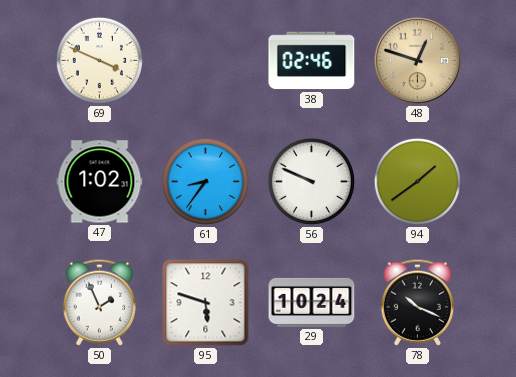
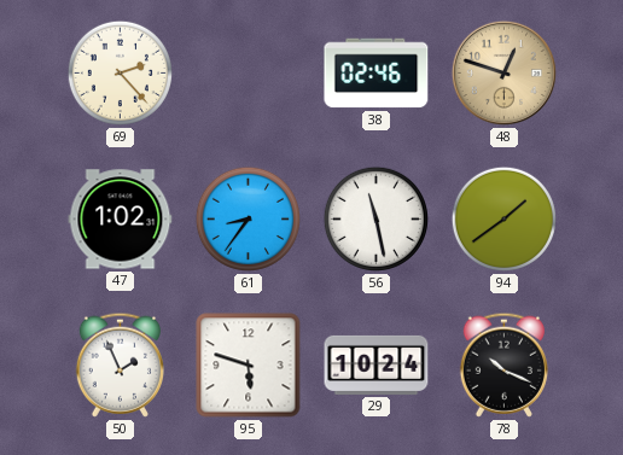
69: 3:49 -> 2:23 (120, 72)
56: 9:49 -> 11:28 (375, 218)
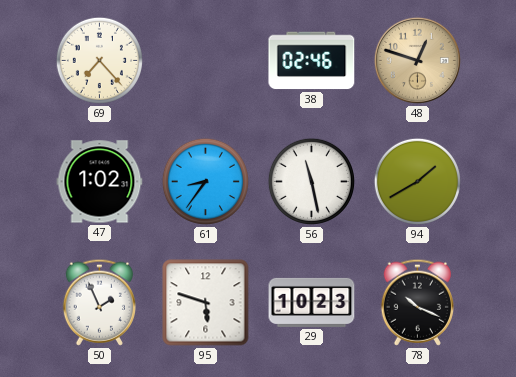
69: 2:23 -> 7:23 (99, 60)
94: 1:39 -> 1:40 (417, 181)
29: 10:24 -> 10:23 (312, 302)
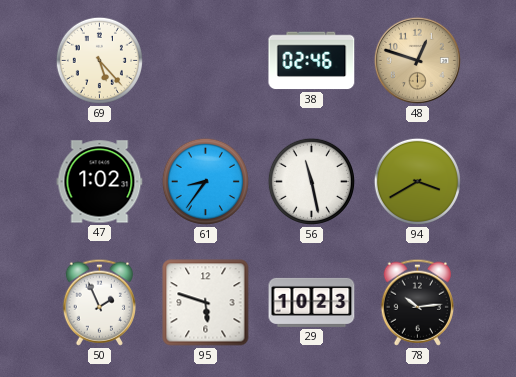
69: 7:23 -> 5:23 (99, 60)
94: 1:40 -> 3:40 (417, 181)
78: 10:19 -> 10:14 (417, 302)
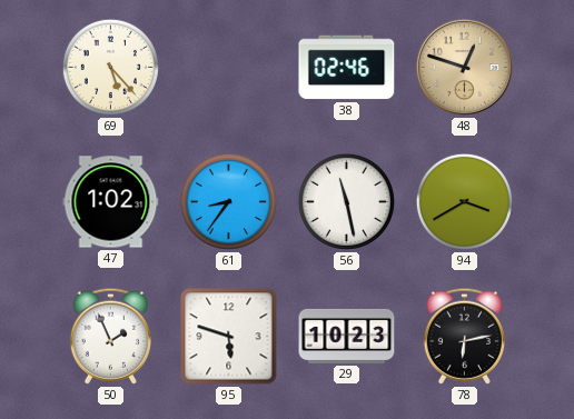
78: 10:14 -> 6:13 (464, 336)
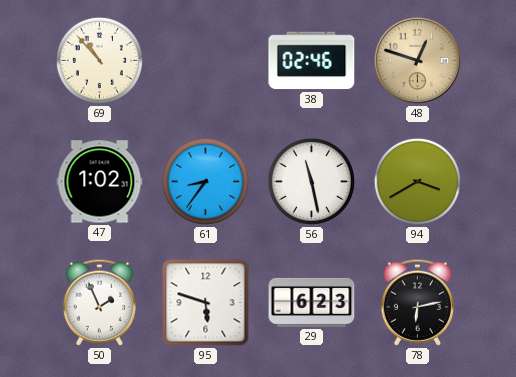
69: 5:23 -> 10:53 (99, 60)
29: 10:23 -> 6:23 (312, 302)
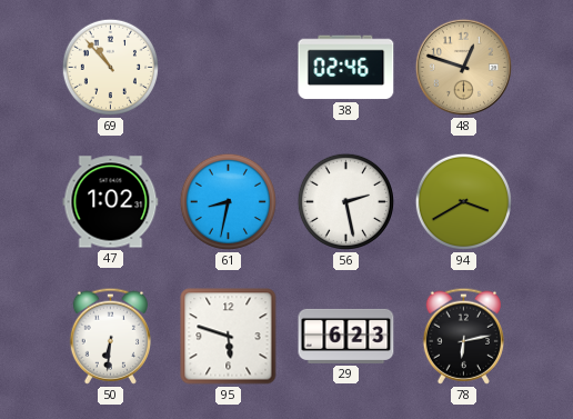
61: 8:36 -> 8:32 (228, 201)
56: 11:28 -> 2:28 (345, 201)
50: 1:56 -> 6:31 (110, 336)
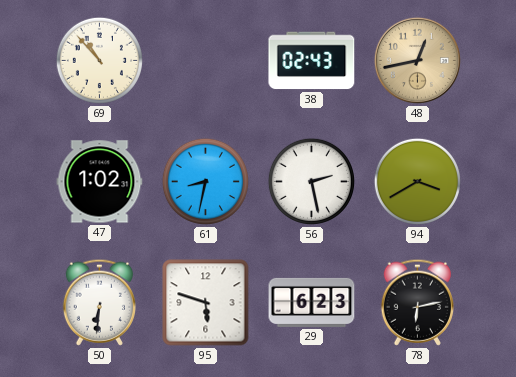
38: 02:46 -> 02:43 (312, 61)
48: 12:48 -> 12:43 (417, 60)
